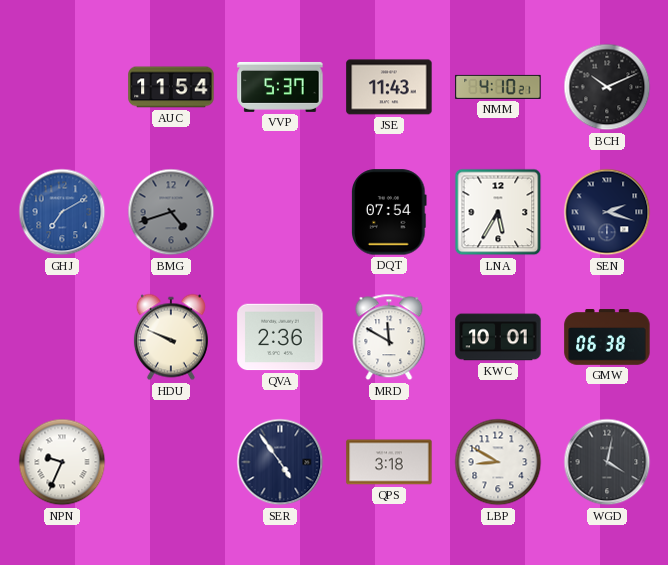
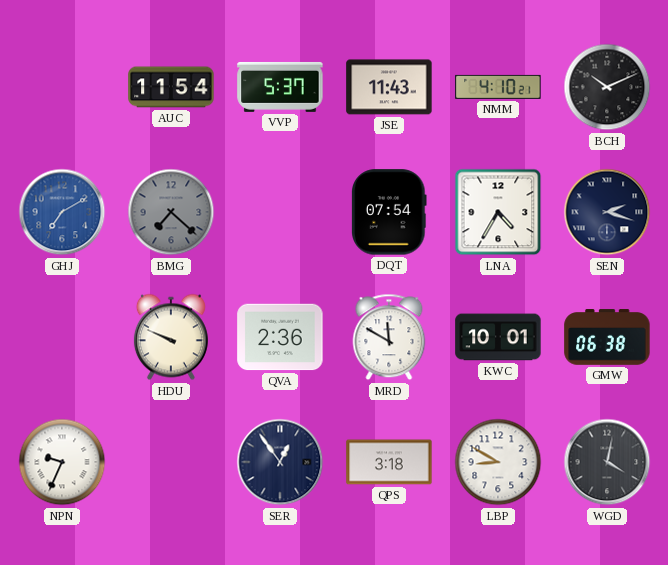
BMG: 4:42 -> 7:22 (171, 212)
LNA: 5:35 -> 4:35 (498, 212)
SER: 4:54 -> 12:54 (280, 462)
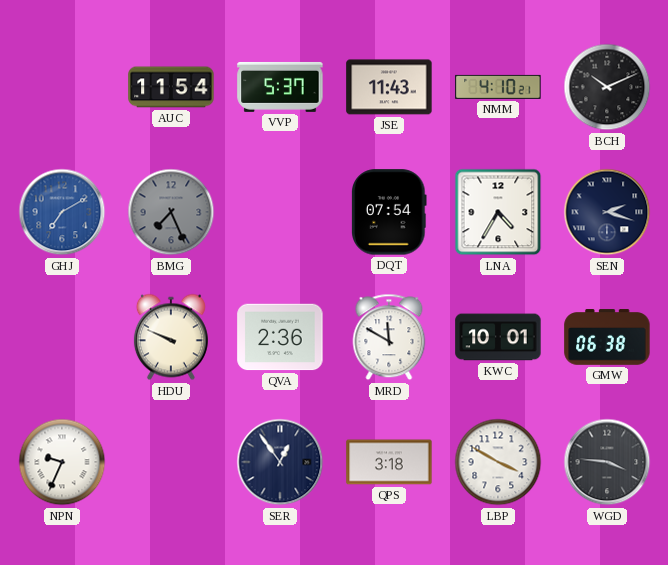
BMG: 7:22 -> 7:26 (171, 212)
LBP: 8:50 -> 3:50 (498, 462)
WGD: 4:02 -> 3:46 (607, 462)
